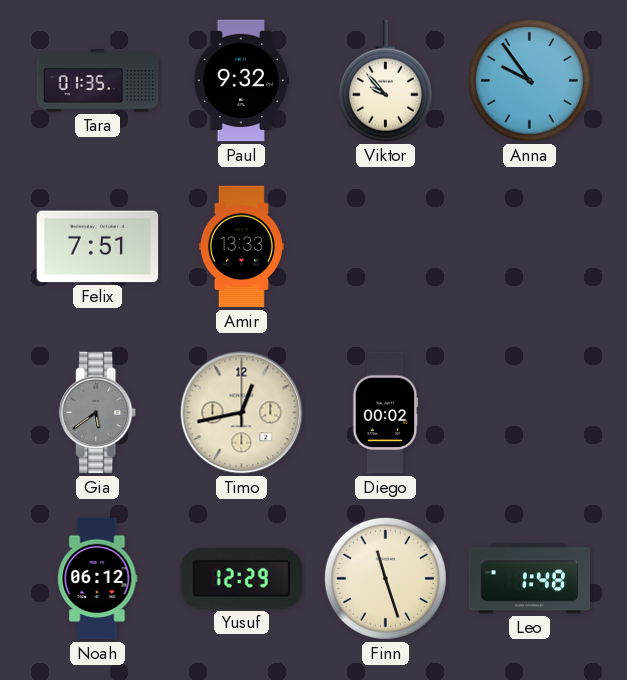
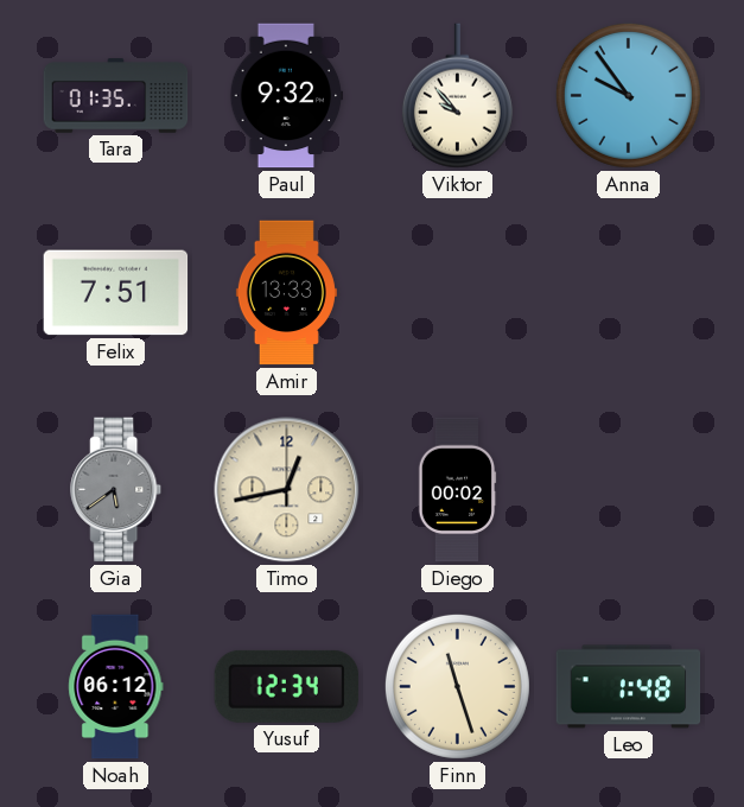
Yusuf: 12:29 -> 12:34 (287, 686)
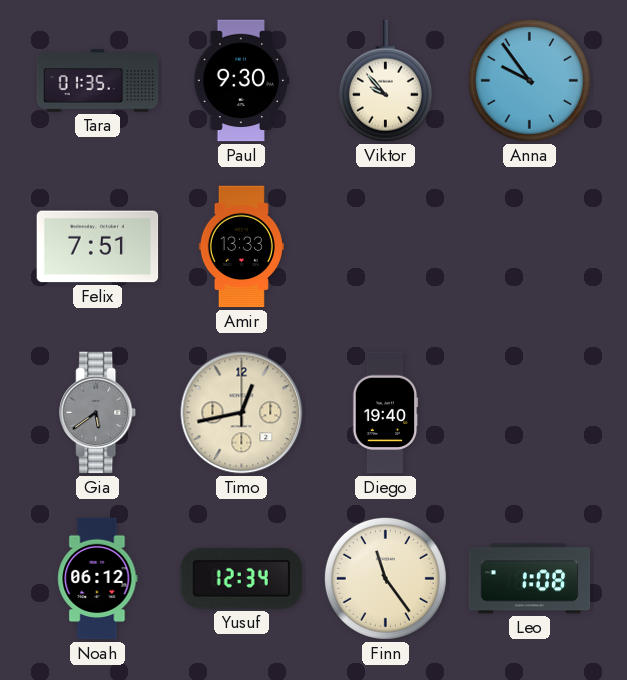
Paul: 9:32 -> 9:30 (242, 81)
Diego: 00:02 -> 19:40 (385, 413)
Finn: 11:27 -> 11:24 (385, 578)
Leo: 1:48 -> 1:08 (530, 579)
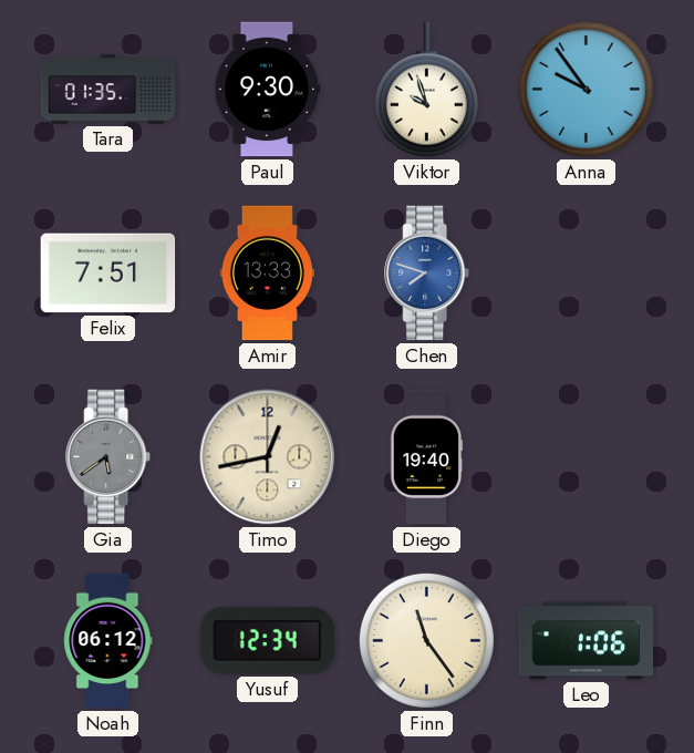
Viktor: 9:53 -> 9:57 (426, 90)
Chen: none -> 7:48 (427, 274)
Leo: 1:08 -> 1:06 (587, 641)
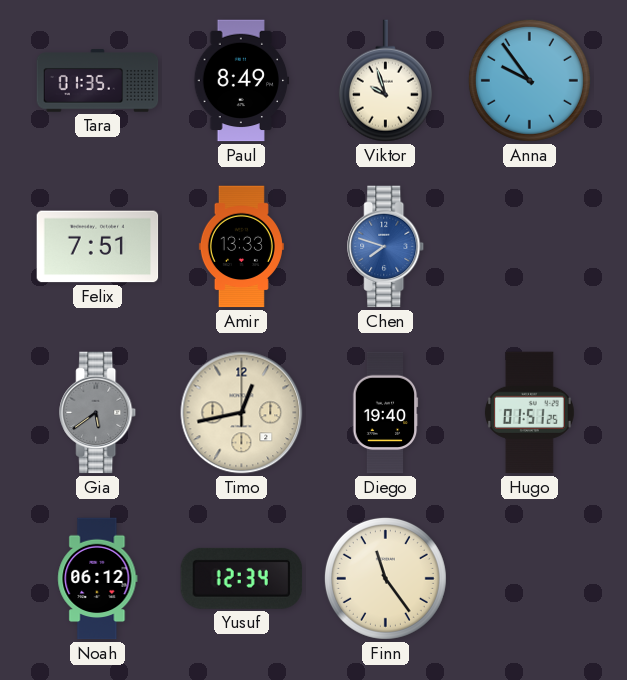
Paul: 9:30 -> 8:49 (242, 81)
Hugo: none -> 01:51 (529, 413)
Leo: 1:06 -> none (587, 641)
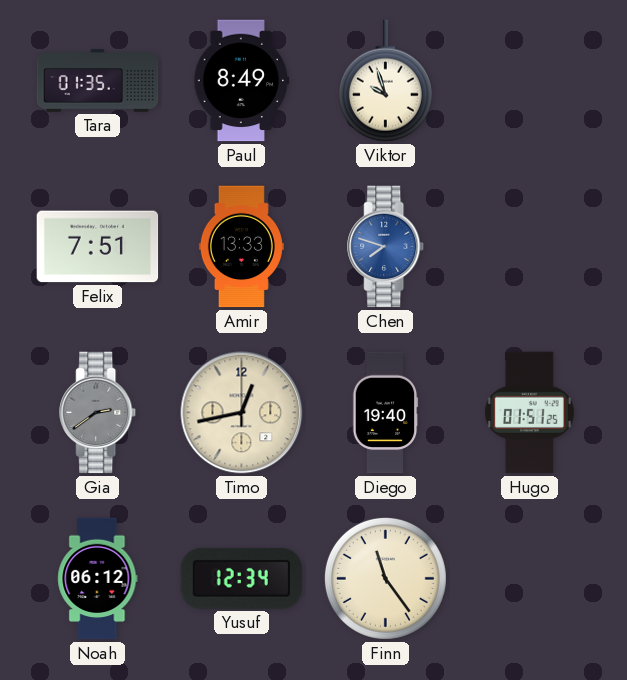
Anna: 9:54 -> none (529, 80)
Gia: 5:39 -> 2:39 (98, 413)
